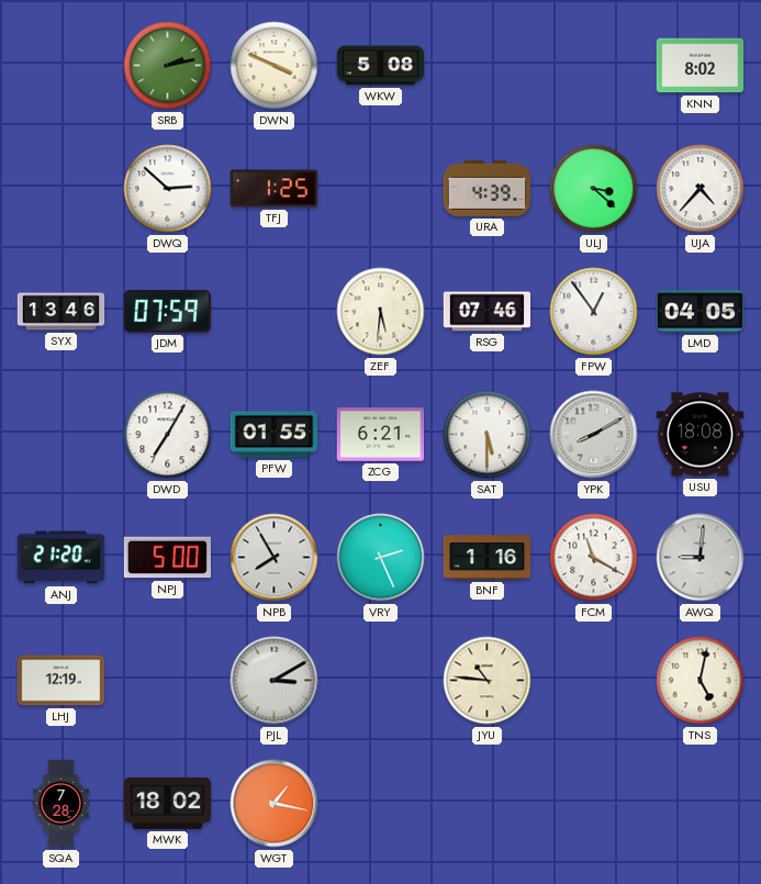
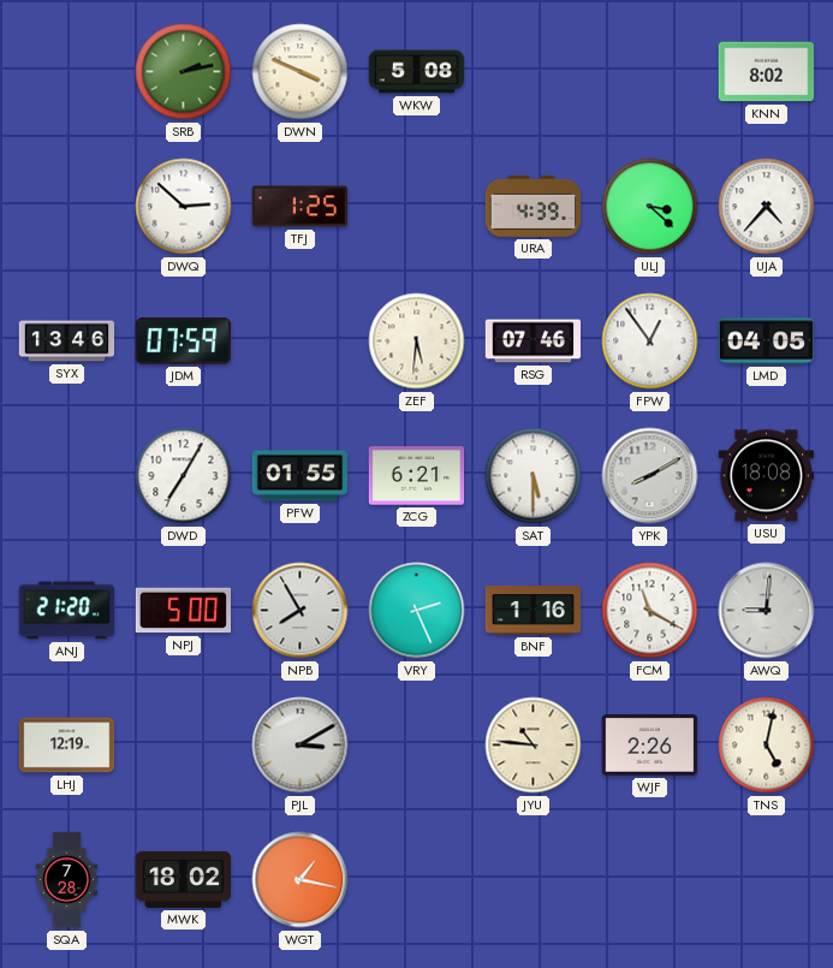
WJF: none -> 2:26 (650, 746)
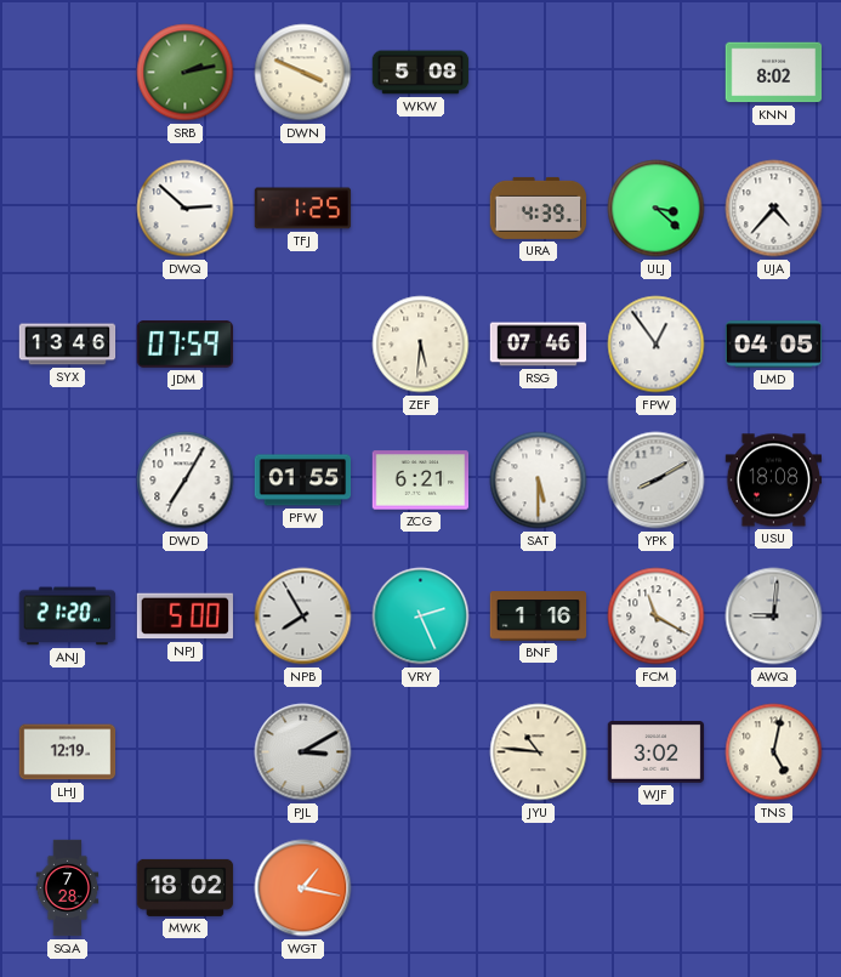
WJF: 2:26 -> 3:02 (657, 752)
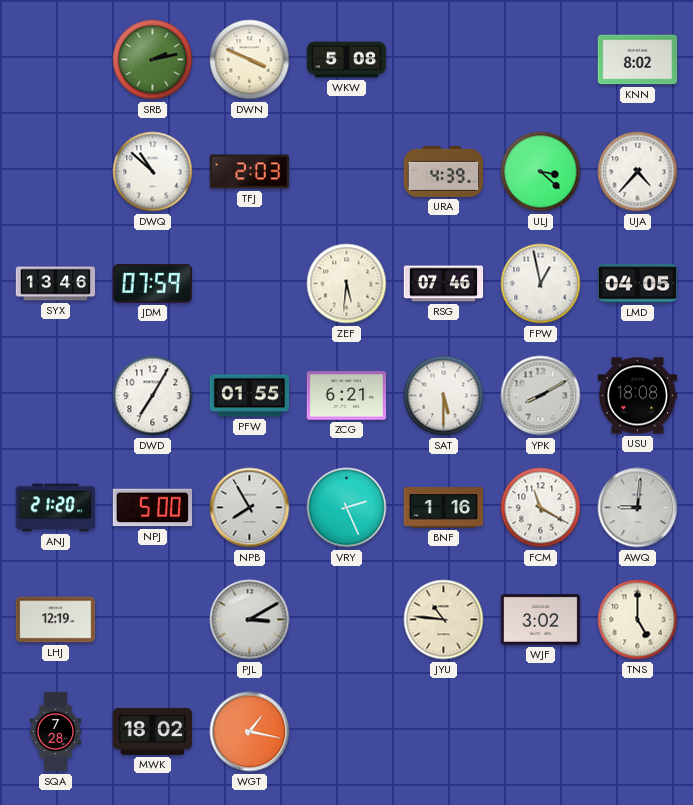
DWQ: 2:52 -> 10:52 (153, 172)
TFJ: 1:25 -> 2:03 (250, 172)
FPW: 12:54 -> 12:58 (541, 284)
TNS: 5:02 -> 5:00 (638, 620)
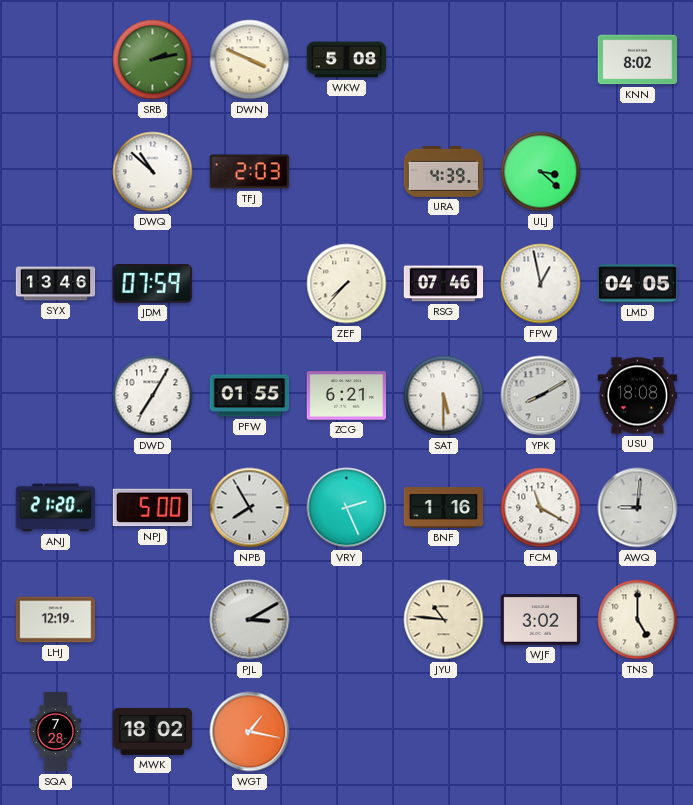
UJA: 4:37 -> none (638, 172)
ZEF: 5:31 -> 7:37 (347, 284)
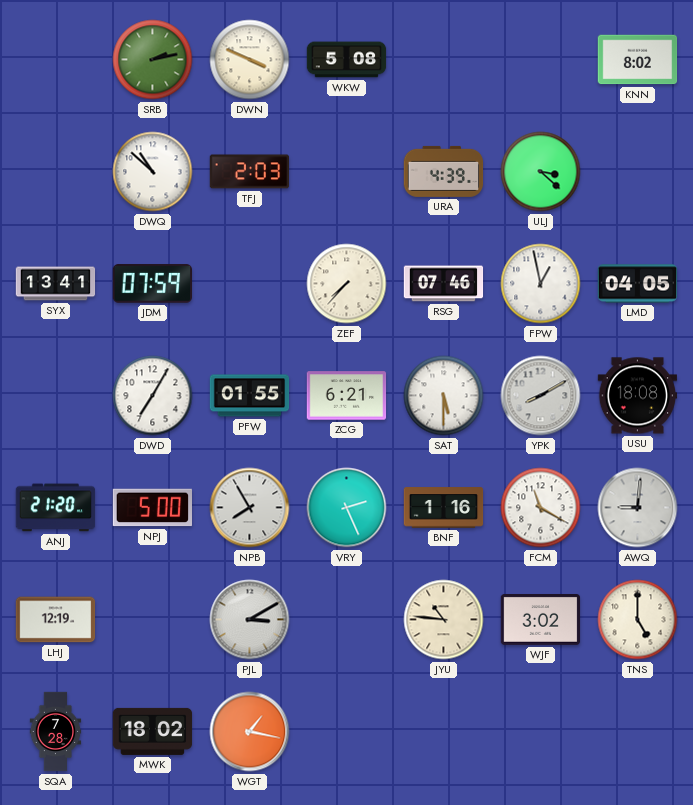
SYX: 13:46 -> 13:41 (56, 284)
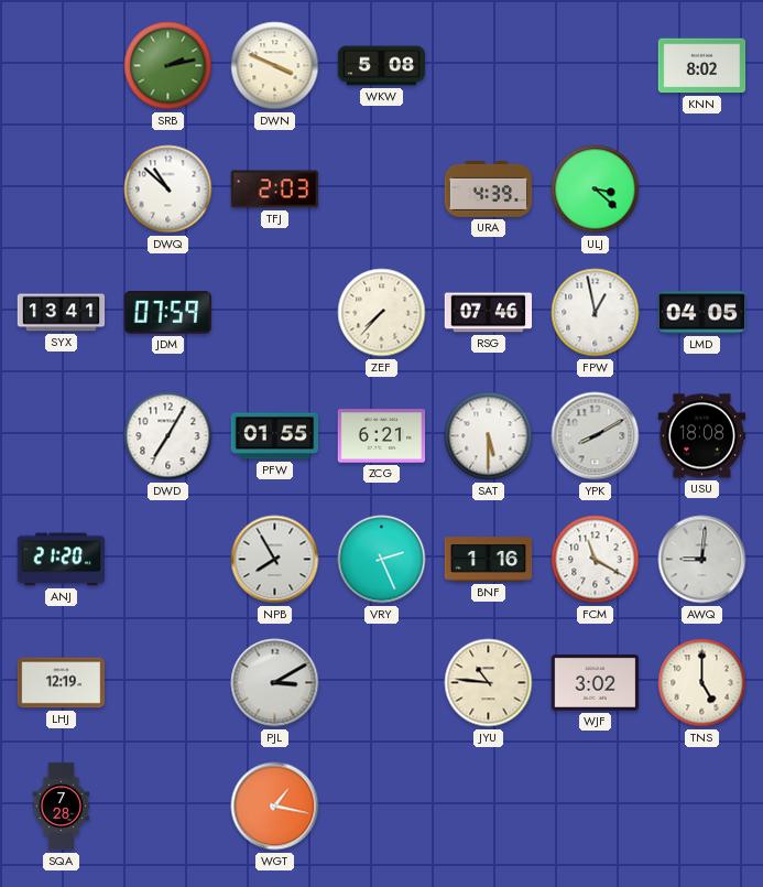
NPJ: 5:00 -> none (152, 508)
MWK: 18:02 -> none (153, 731)
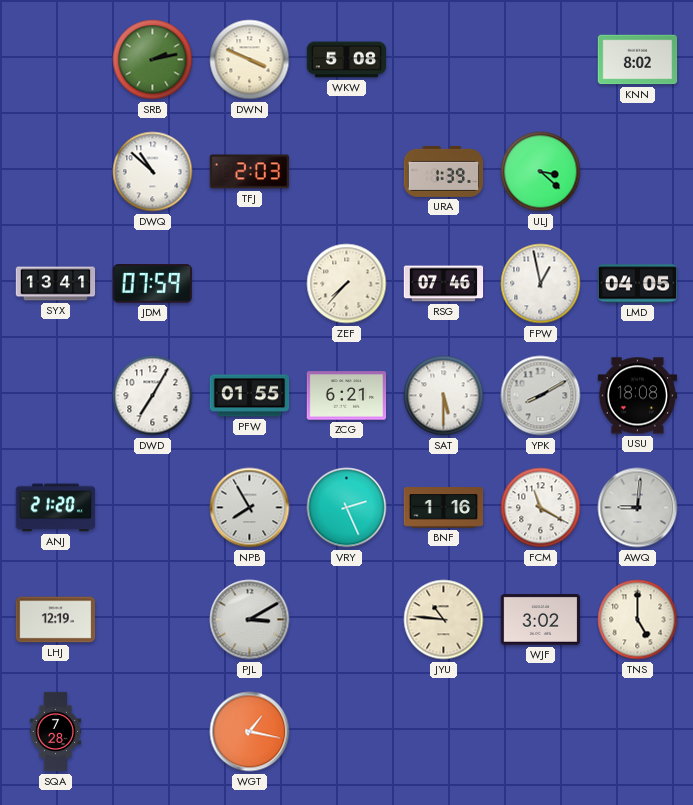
URA: 4:39 -> 1:39 (444, 171)
